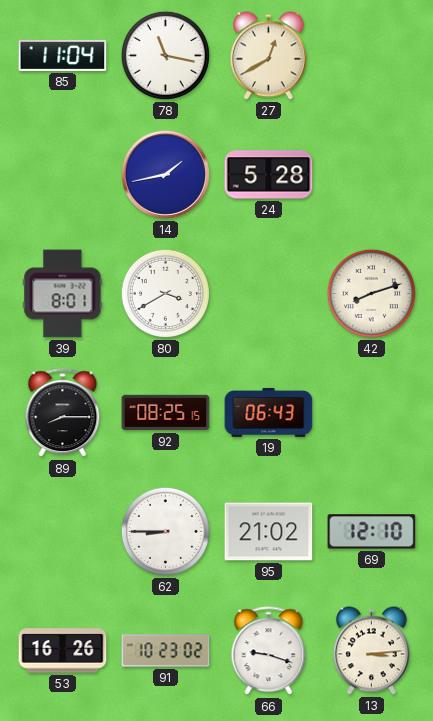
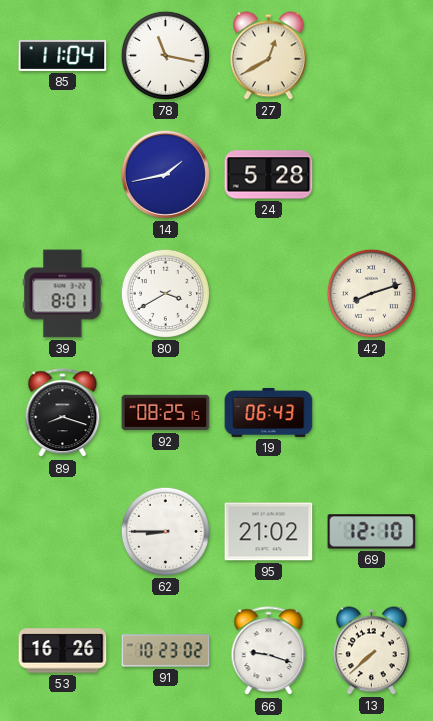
89: 8:15 -> 8:18 (63, 413)
13: 3:14 -> 7:38 (372, 651)
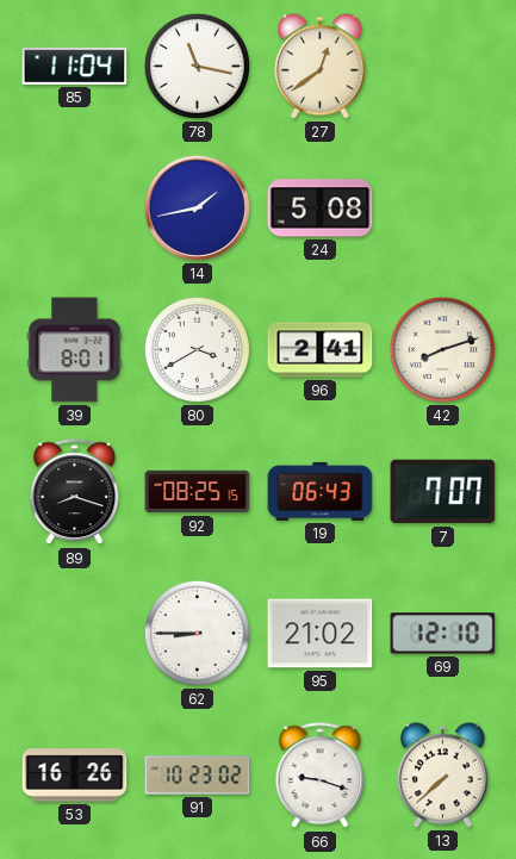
27: 12:40 -> 12:39 (321, 67)
24: 5:28 -> 5:08 (321, 208)
96: none -> 2:41 (321, 350)
7: none -> 7:07 (443, 492)
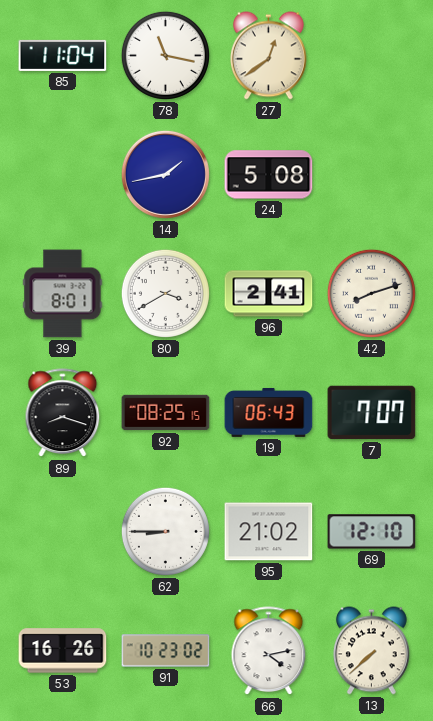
66: 9:18 -> 4:13 (269, 651)
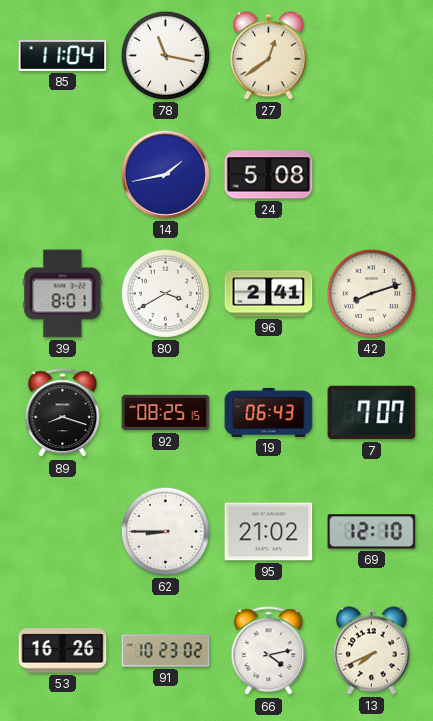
13: 7:38 -> 7:41 (372, 651)
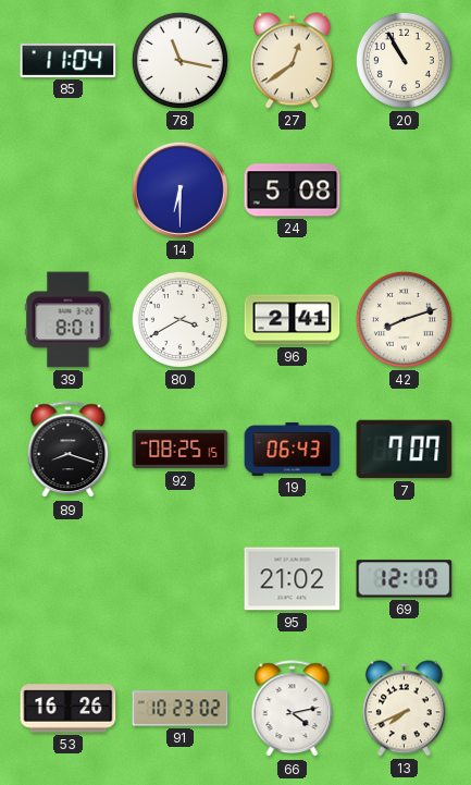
20: none -> 10:55 (404, 60)
14: 1:43 -> 6:30 (179, 189)
62: 8:45 -> none (165, 531)
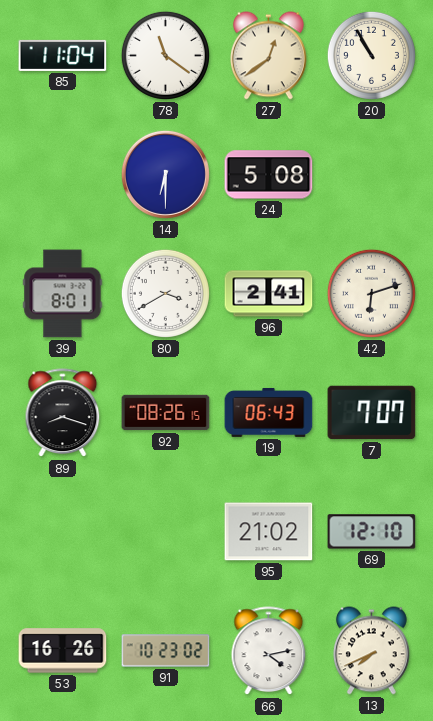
78: 11:17 -> 11:21 (165, 55)
42: 8:12 -> 6:12 (371, 293)
92: 08:25 -> 08:26 (166, 413)
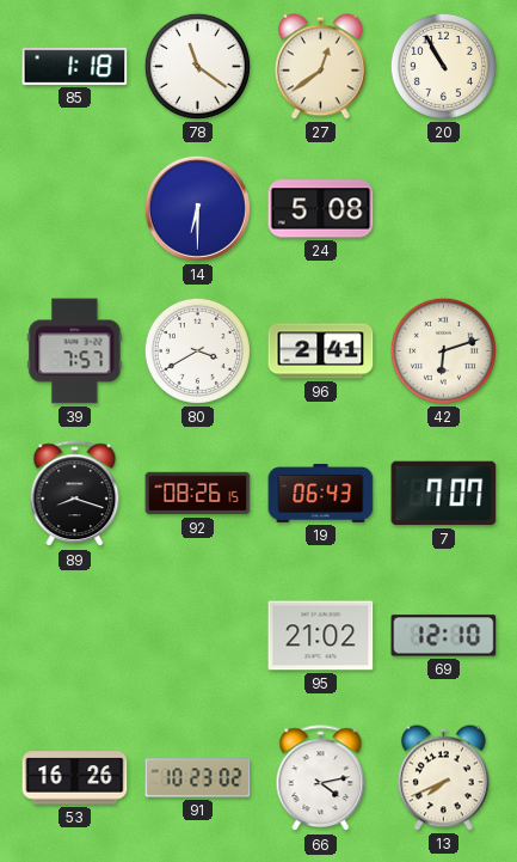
85: 11:04 -> 1:18 (75, 66)
39: 8:01 -> 7:57 (75, 351)
